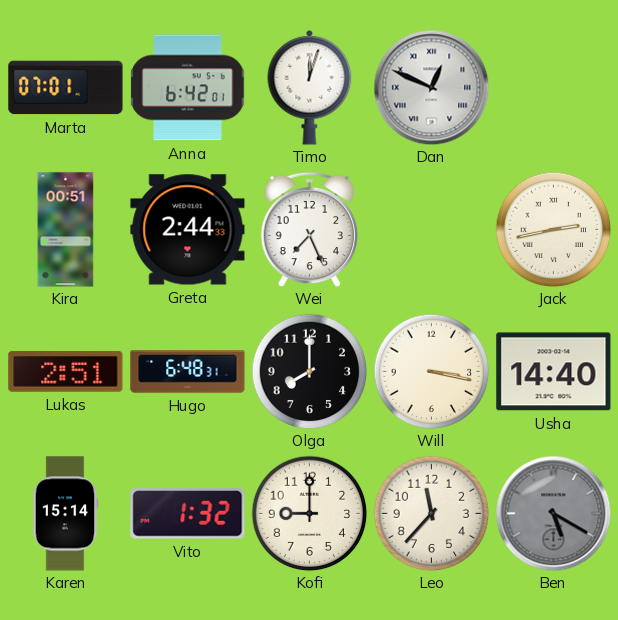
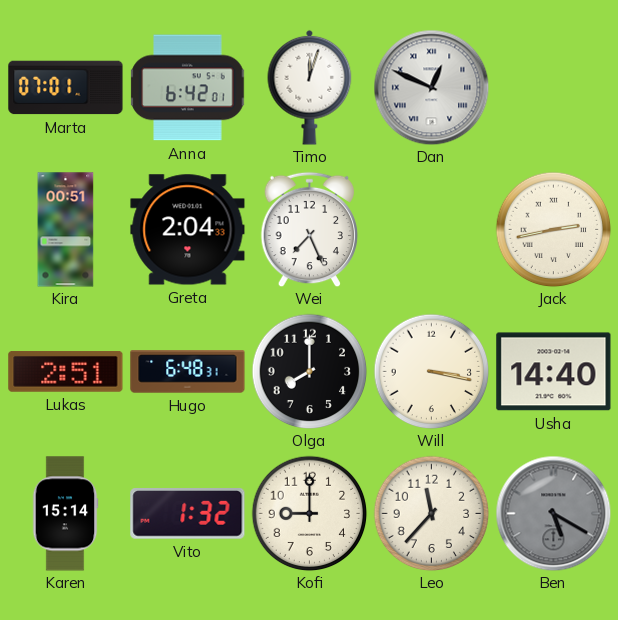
Greta: 2:44 -> 2:04 (188, 230)
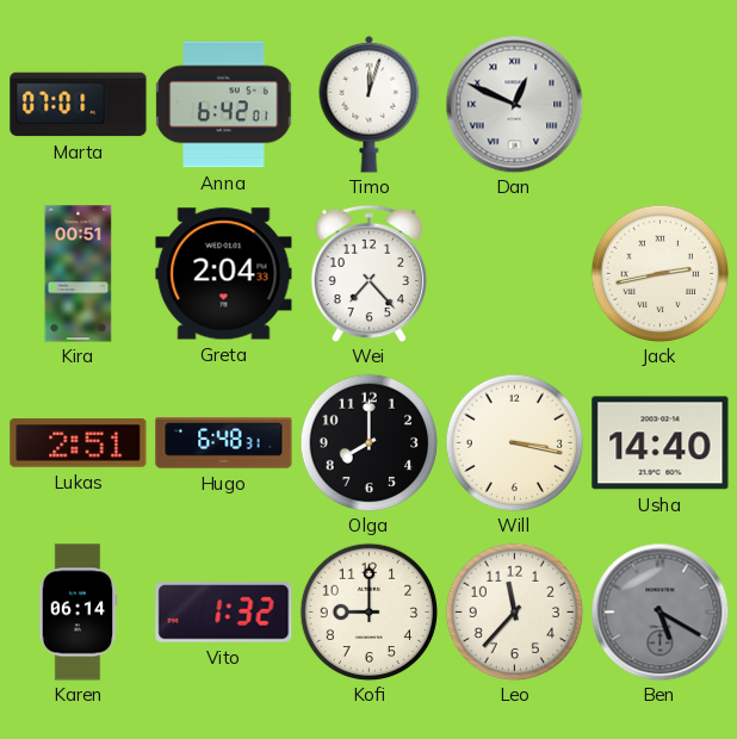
Wei: 7:26 -> 7:23 (370, 273)
Karen: 15:14 -> 06:14 (78, 613)
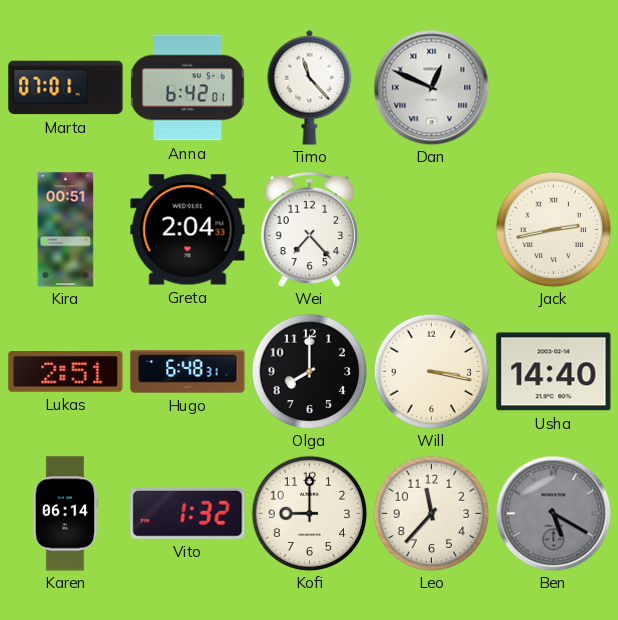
Timo: 12:03 -> 11:23 (310, 87)
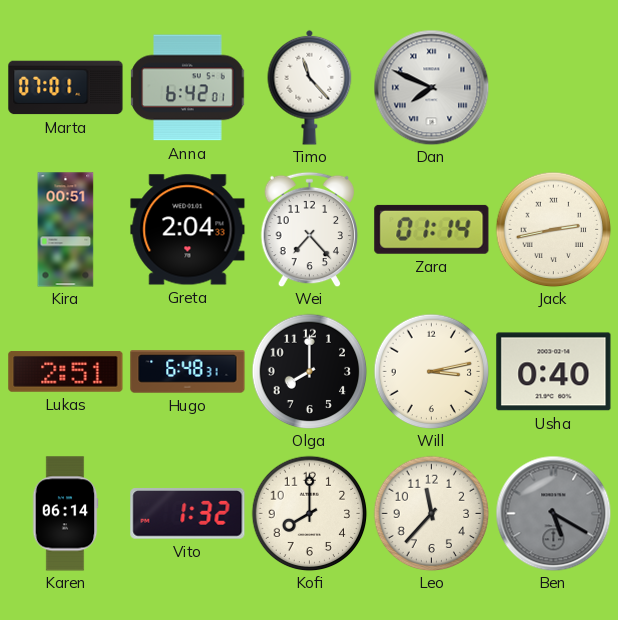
Dan: 12:49 -> 7:49 (431, 87)
Zara: none -> 01:14 (432, 229)
Will: 3:17 -> 3:13 (431, 371)
Usha: 14:40 -> 0:40 (554, 372)
Kofi: 9:00 -> 8:00 (309, 513)
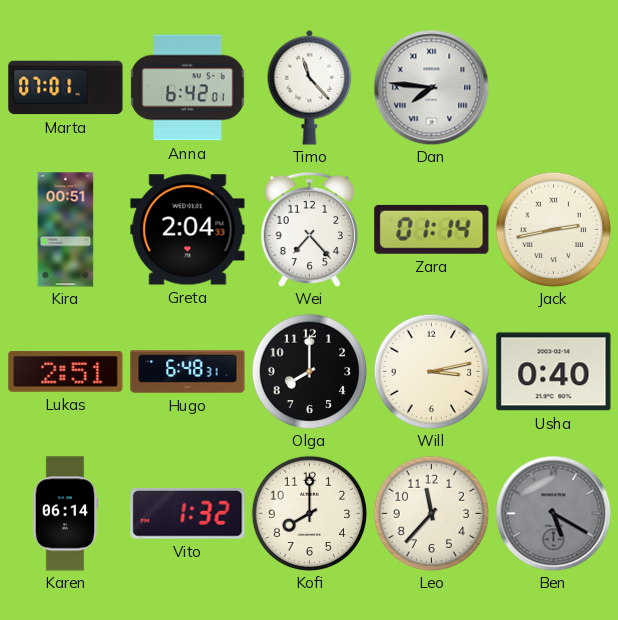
Dan: 7:49 -> 7:46 (431, 87)
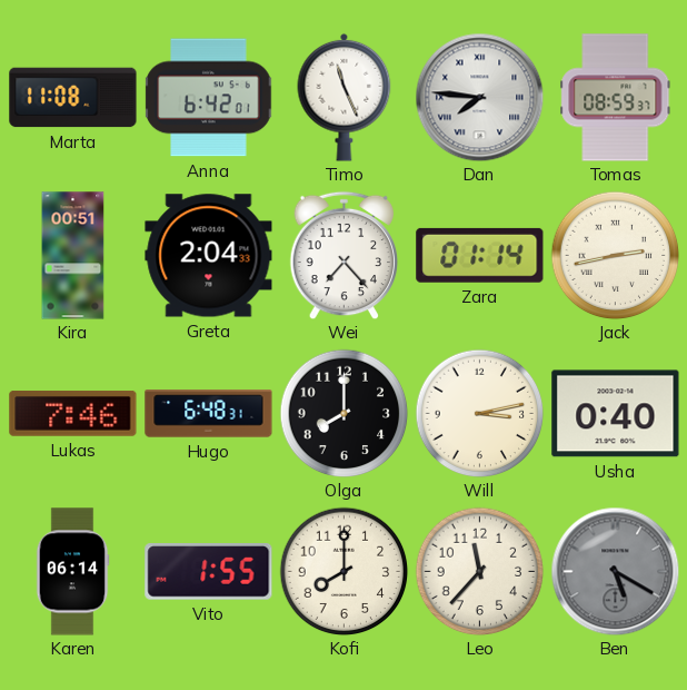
Marta: 07:01 -> 11:08 (73, 98)
Timo: 11:23 -> 11:26 (345, 97)
Tomas: none -> 08:59 (616, 98)
Lukas: 2:51 -> 7:46 (73, 414)
Vito: 1:32 -> 1:55 (209, 572)
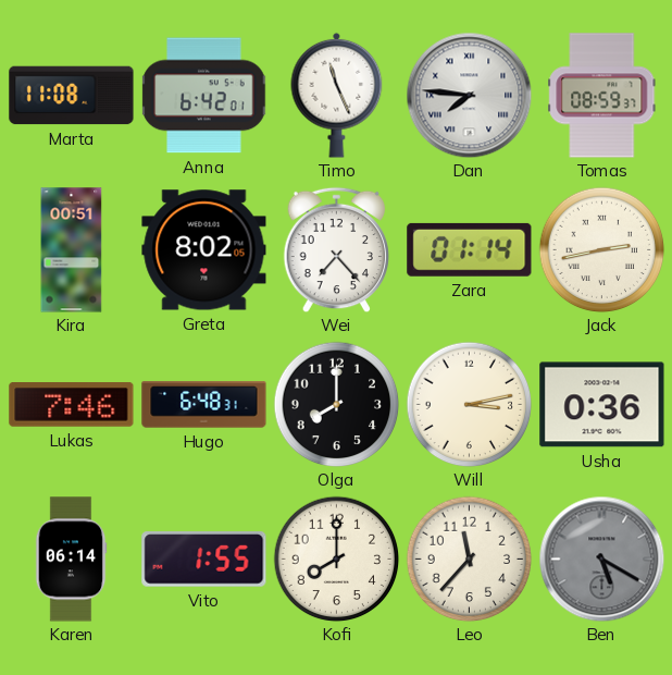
Greta: 2:04 -> 8:02 (204, 250)
Usha: 0:40 -> 0:36 (602, 405)
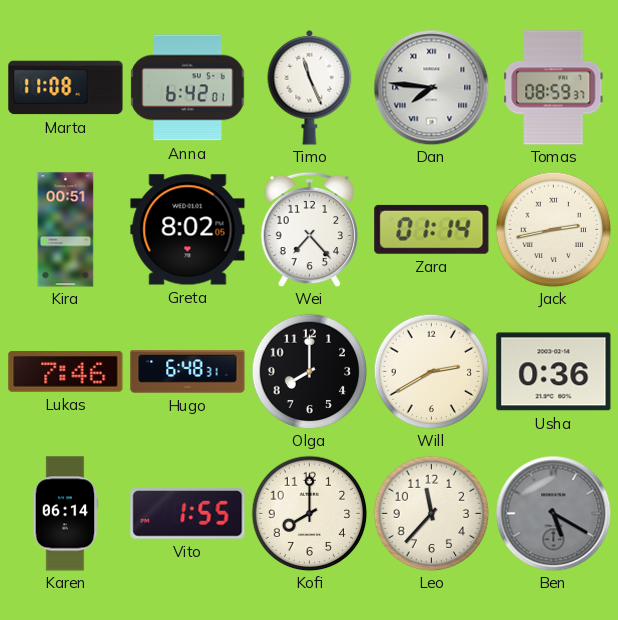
Will: 3:13 -> 2:40 (431, 371)
